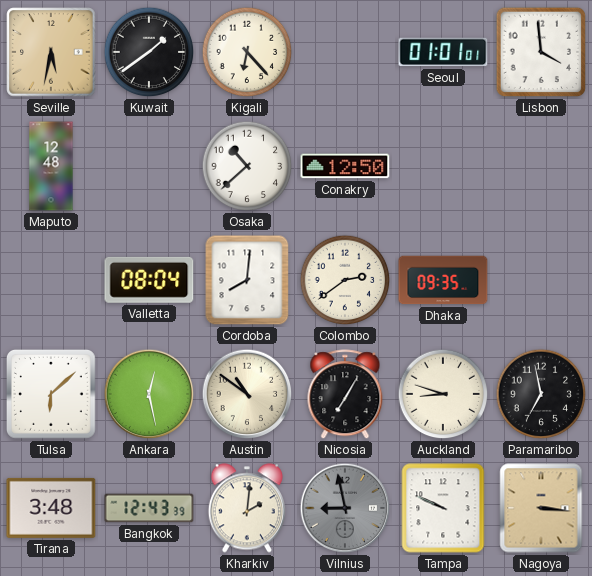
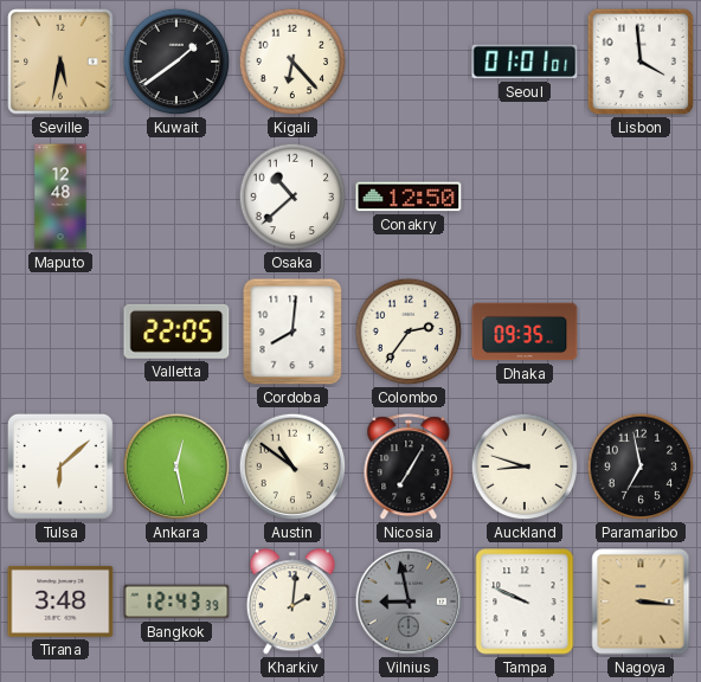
Valletta: 08:04 -> 22:05 (176, 332)
Colombo: 2:39 -> 2:36 (409, 332)
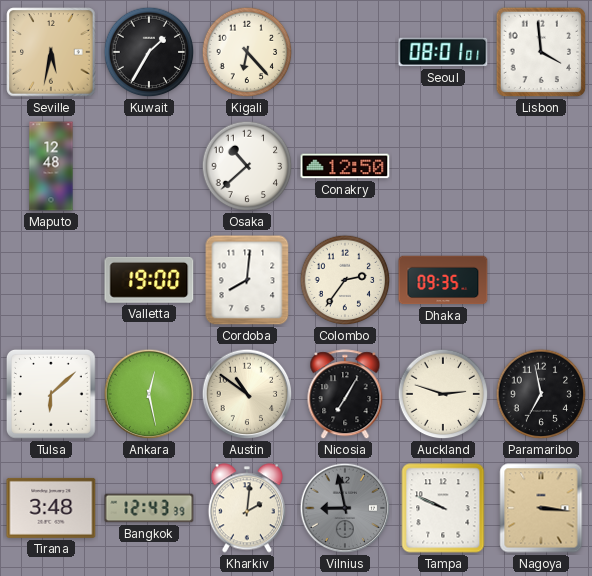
Kuwait: 1:39 -> 1:35 (149, 52)
Seoul: 01:01 -> 08:01 (443, 52)
Valletta: 22:05 -> 19:00 (149, 280)
Auckland: 8:48 -> 2:48 (443, 394)
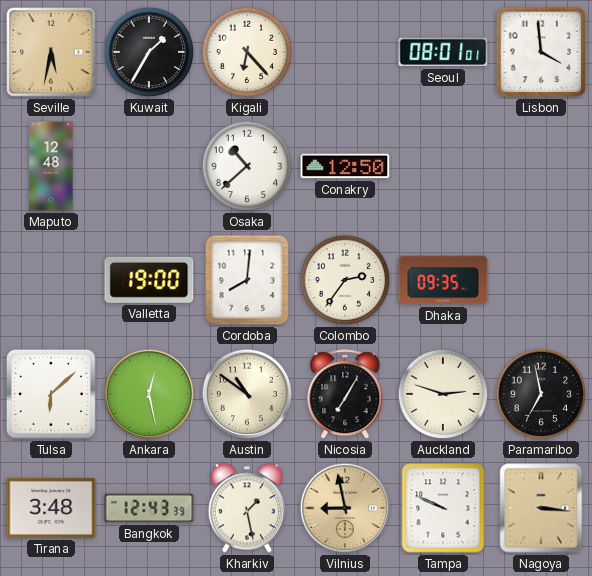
Kharkiv: 2:01 -> 1:28 (247, 508)
Vilnius dial: grey -> champagne (345, 508)
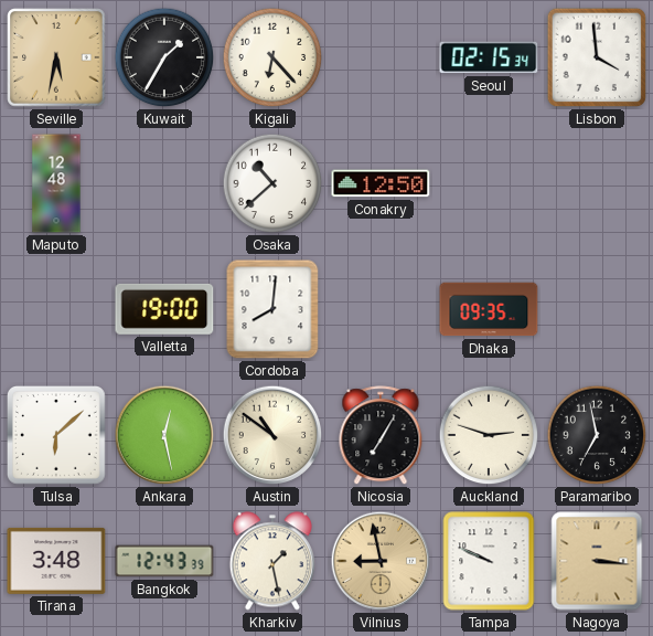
Seoul: 08:01 -> 02:15 (489, 57)
Colombo: 2:36 -> none (345, 280)
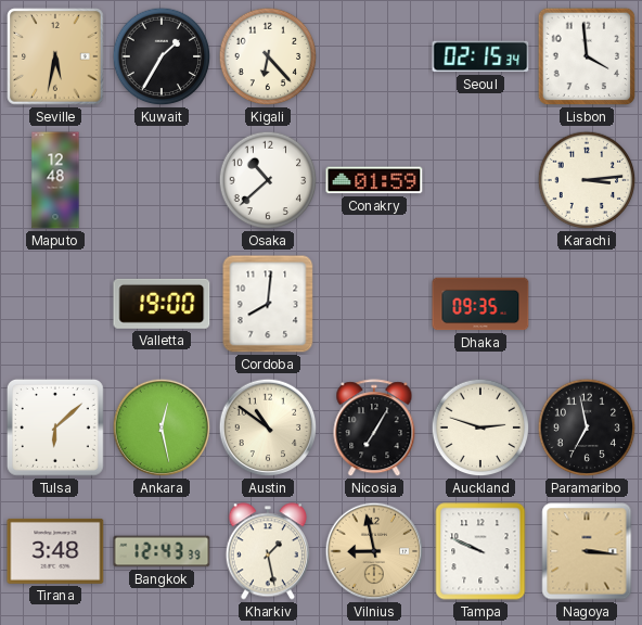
Conakry: 12:50 -> 01:59 (374, 180)
Karachi: none -> 3:14 (587, 180)
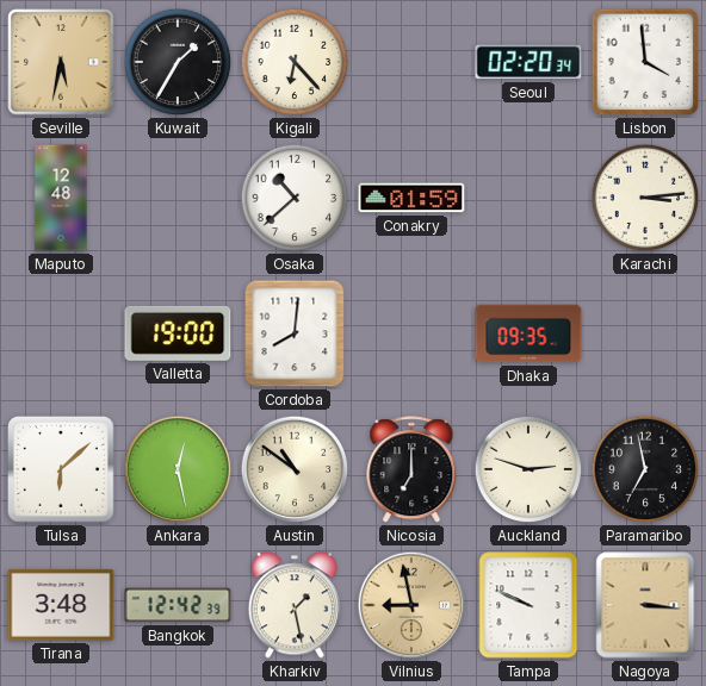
Seoul: 02:15 -> 02:20 (528, 62)
Nicosia: 7:05 -> 7:00 (411, 470)
Bangkok: 12:43 -> 12:42 (178, 605)
